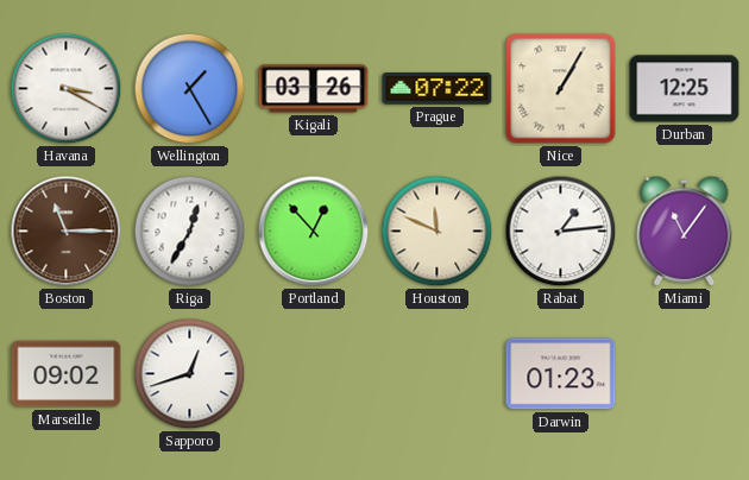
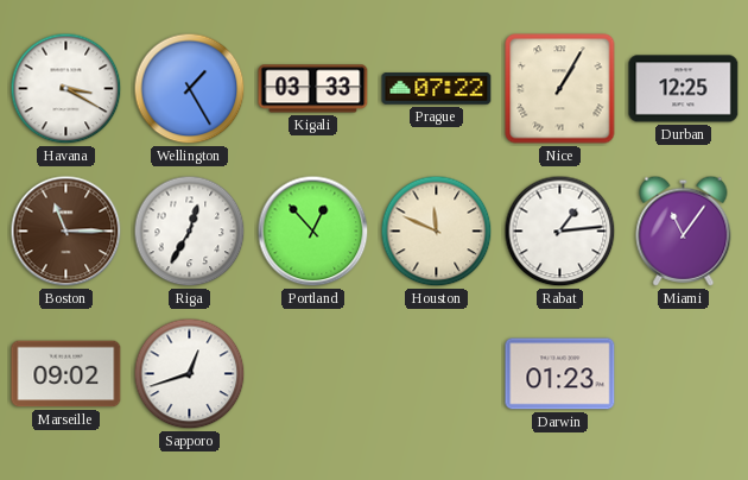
Kigali: 03:26 -> 03:33 (313, 89)
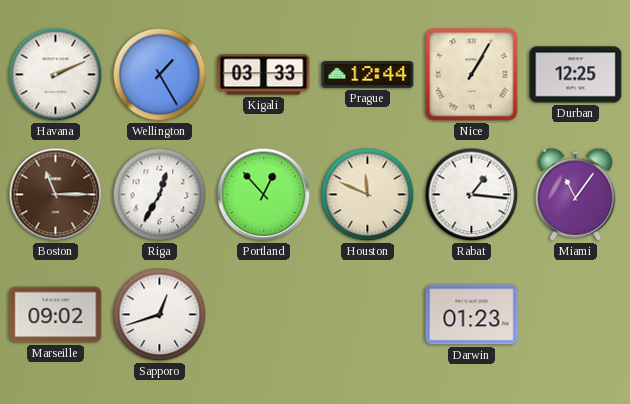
Havana: 3:20 -> 2:11 (56, 75)
Prague: 07:22 -> 12:44 (368, 75)
Rabat: 1:14 -> 1:16 (472, 195)
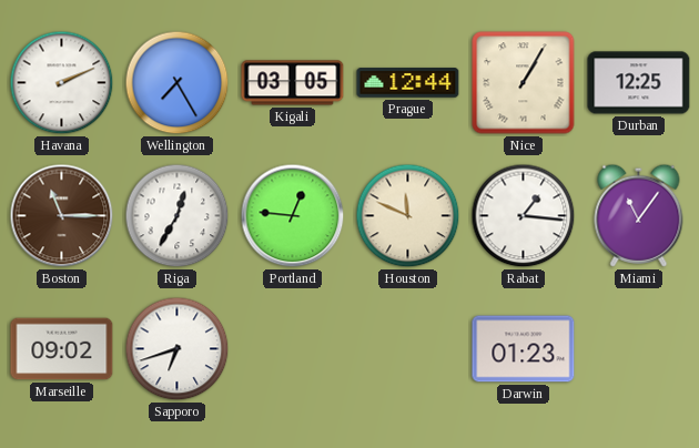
Wellington: 1:25 -> 7:25 (178, 83)
Kigali: 03:33 -> 03:05 (293, 83)
Portland: 12:53 -> 12:46 (293, 216)
Sapporo: 12:42 -> 6:42 (178, 349)
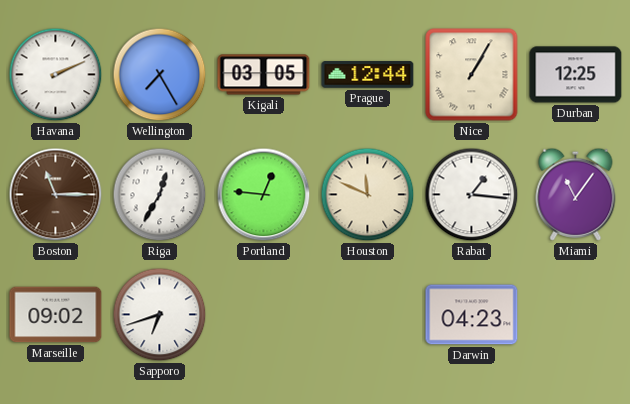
Darwin: 01:23 -> 04:23 (472, 315)
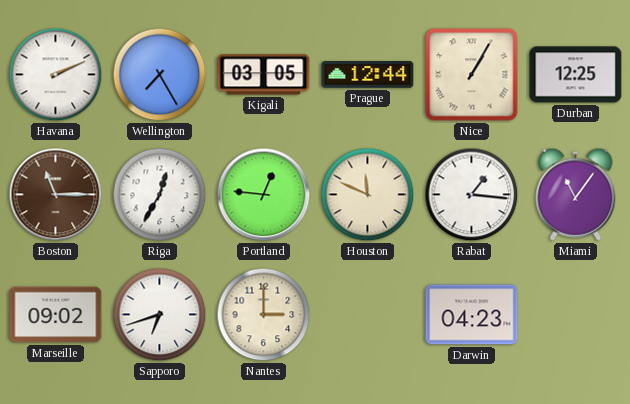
Nantes: none -> 3:00 (264, 315)
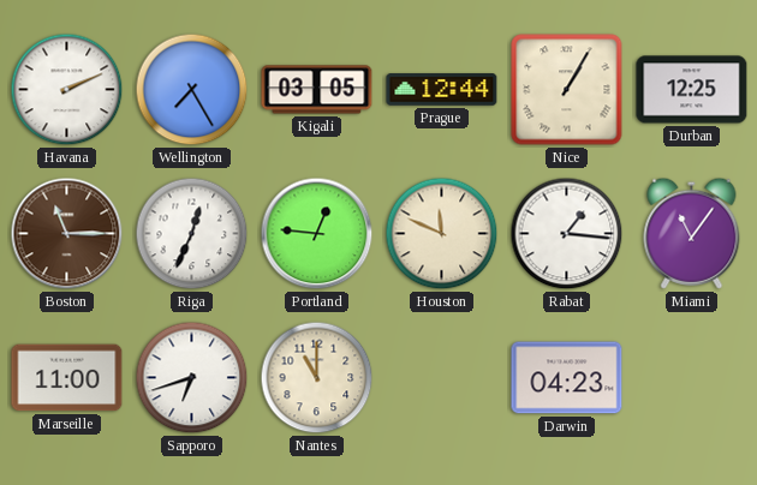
Riga: 12:35 -> 12:34 (192, 234)
Marseille: 09:02 -> 11:00 (67, 378)
Nantes: 3:00 -> 11:00 (317, 378)
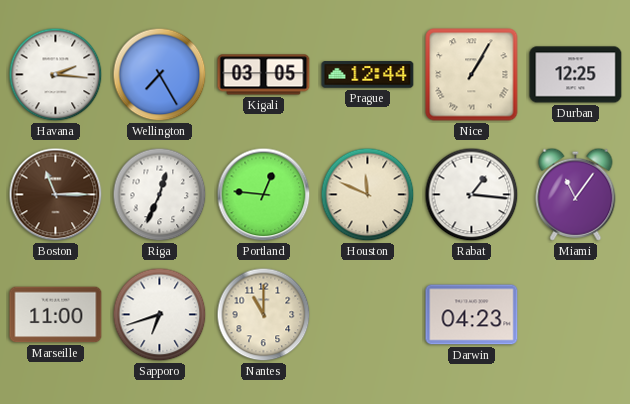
Havana: 2:11 -> 2:16 (56, 75)
